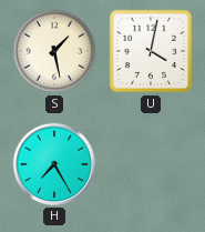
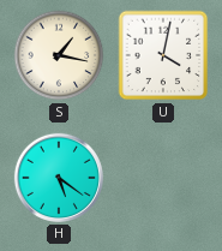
S: 1:28 -> 1:17 (59, 55)
H: 7:25 -> 5:21 (59, 178)
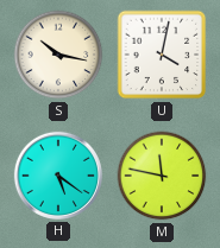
S: 1:17 -> 10:17 (58, 55)
M: none -> 11:47 (162, 176)
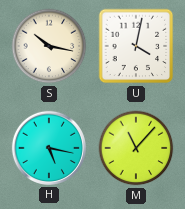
H: 5:21 -> 5:17 (49, 148)
M: 11:47 -> 11:07 (136, 148)
